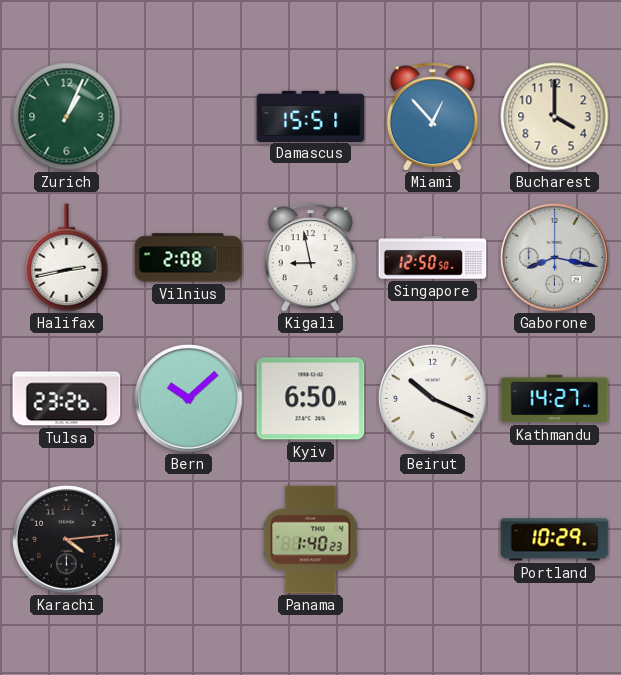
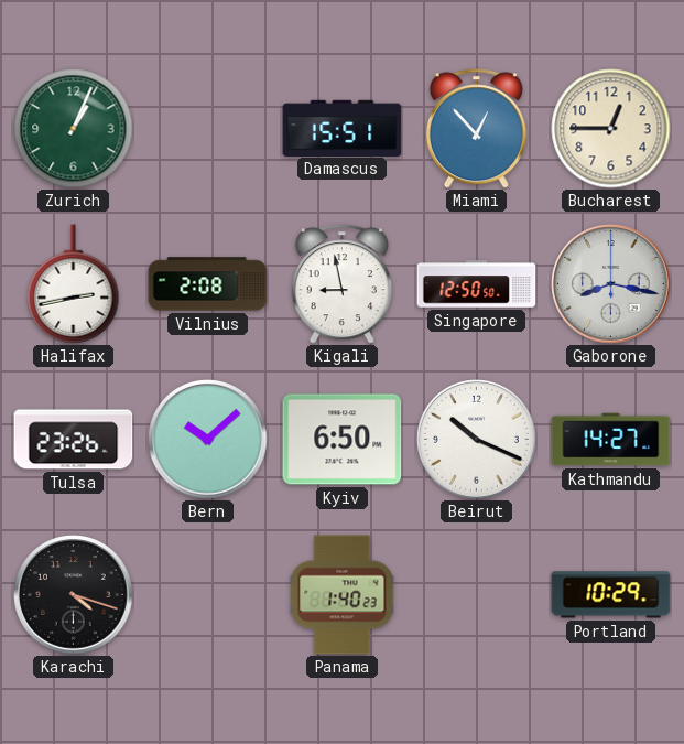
Bucharest: 4:00 -> 12:45 (611, 129)
Karachi: 4:14 -> 4:18 (74, 595)
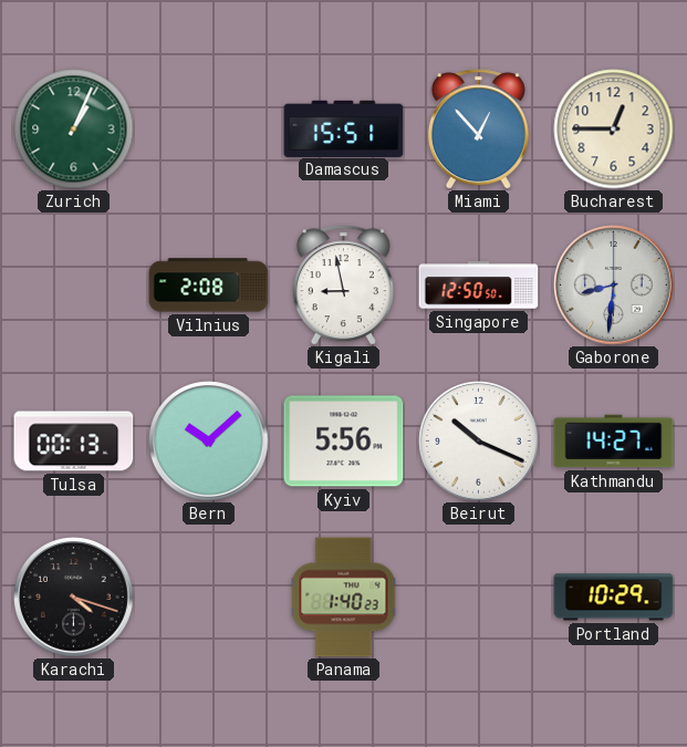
Halifax: 2:43 -> none (74, 284)
Gaborone: 8:17 -> 8:31 (614, 286)
Tulsa: 23:26 -> 00:13 (74, 442)
Kyiv: 6:50 -> 5:56 (344, 442)
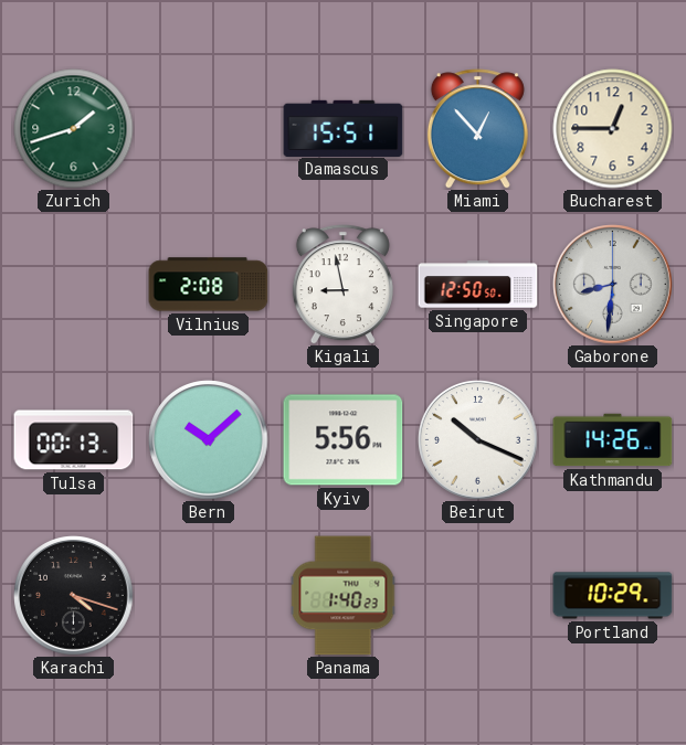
Zurich: 1:04 -> 1:42 (74, 129)
Kathmandu: 14:27 -> 14:26 (613, 440)
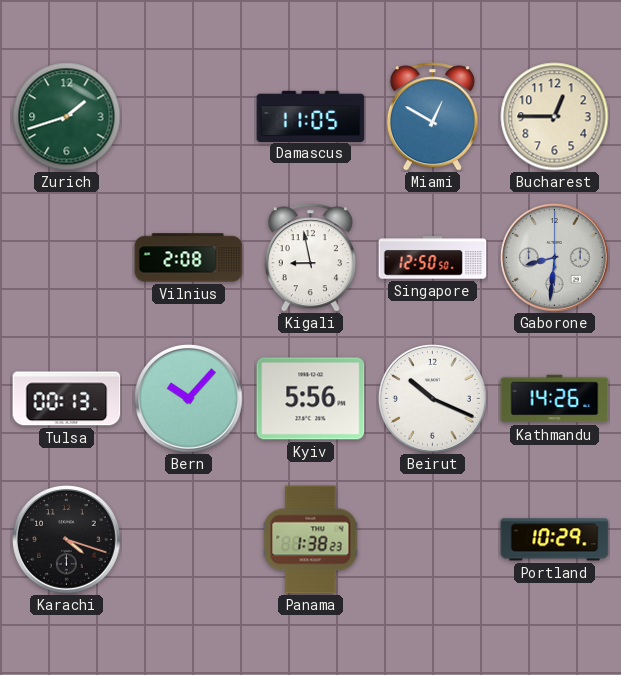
Damascus: 15:51 -> 11:05 (311, 116)
Miami: 12:53 -> 12:50 (432, 117)
Bern: 10:08 -> 10:07 (189, 399)
Panama: 1:40 -> 1:38 (311, 540)
